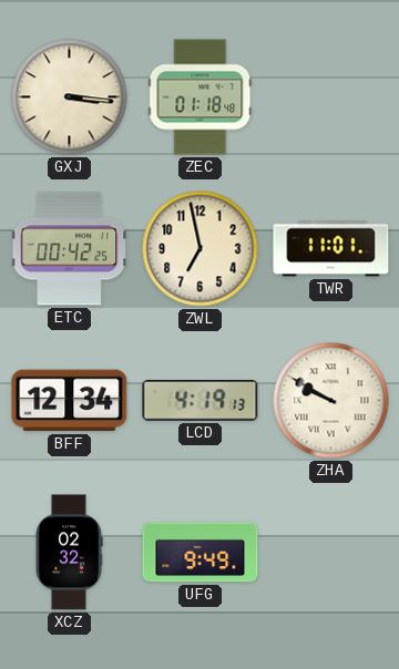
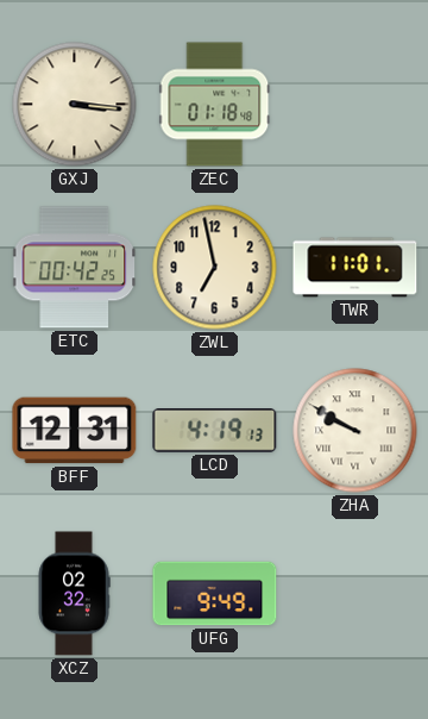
BFF: 12:34 -> 12:31 (75, 431)
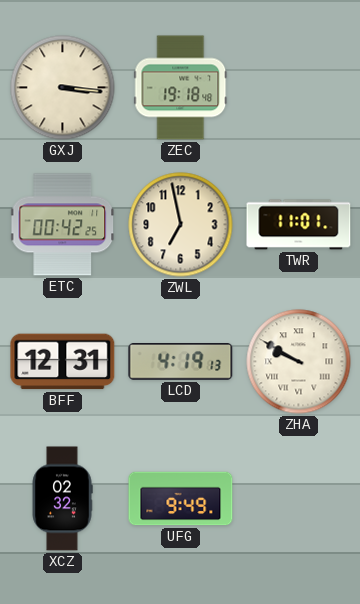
ZEC: 01:18 -> 19:18 (181, 88)
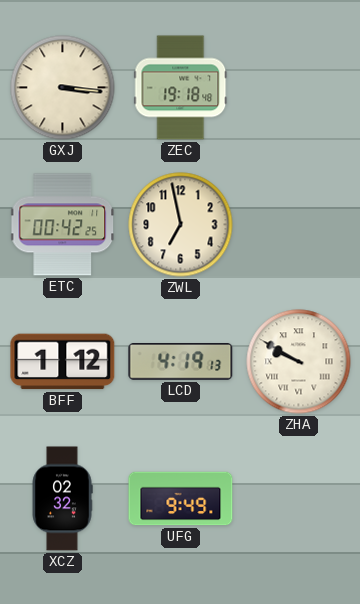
TWR: 11:01 -> none (299, 225)
BFF: 12:31 -> 1:12 (63, 362)
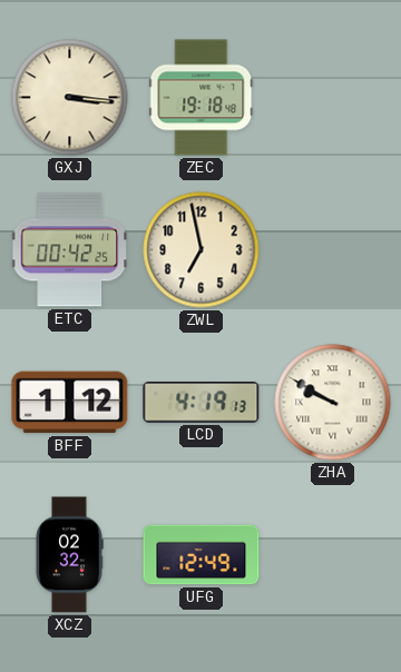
UFG: 9:49 -> 12:49 (202, 555)
